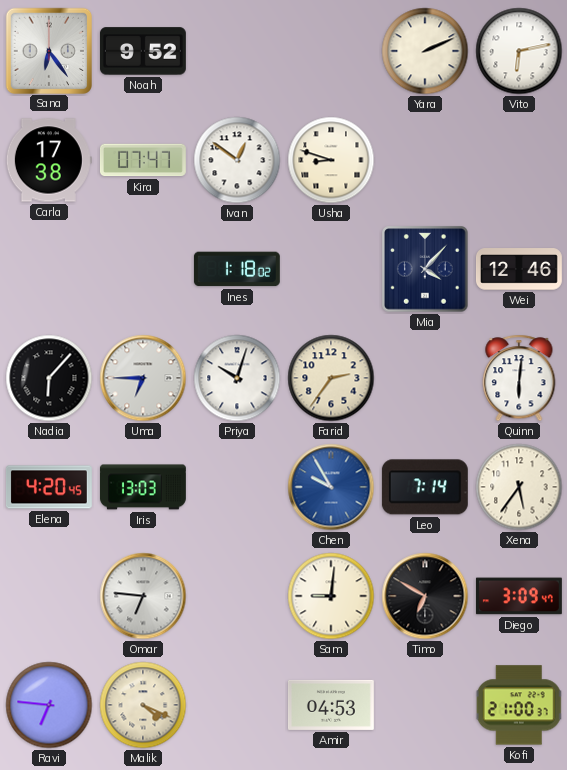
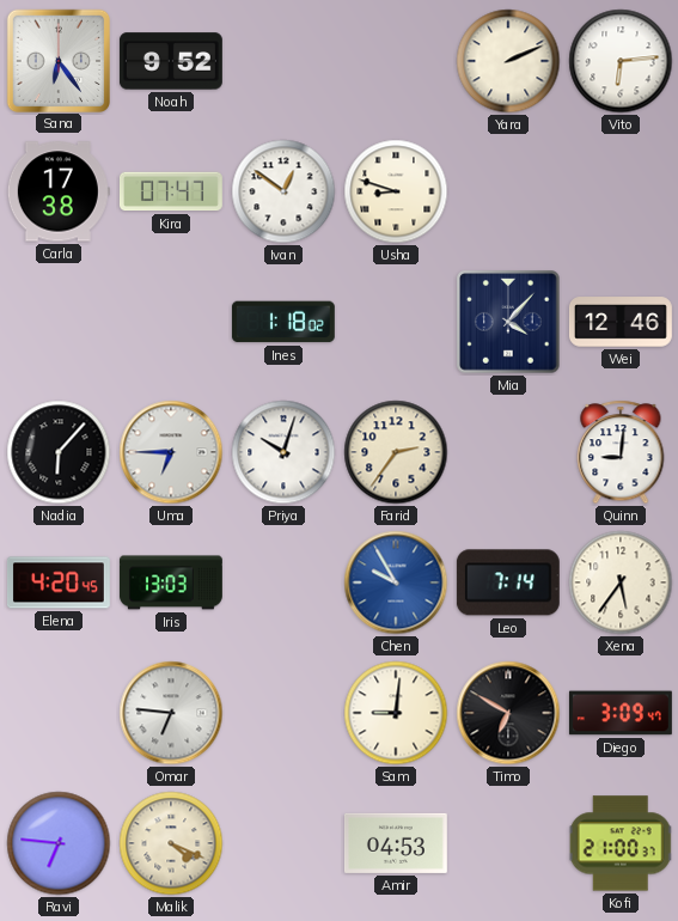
Vito: 6:13 -> 6:14 (621, 61)
Quinn: 6:01 -> 9:01 (621, 452)
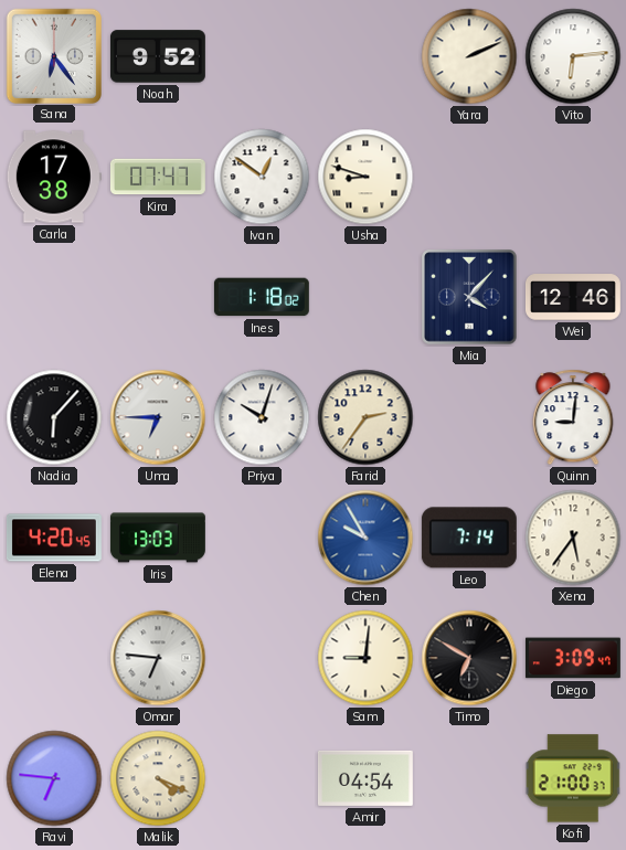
Amir: 04:53 -> 04:54 (365, 778)
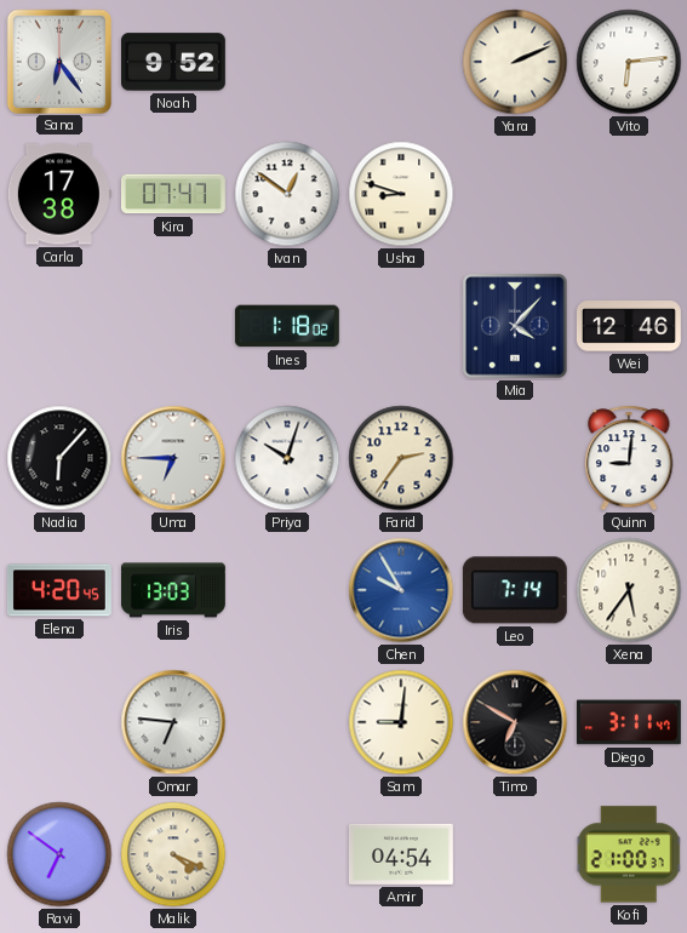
Diego: 3:09 -> 3:11 (629, 722)
Ravi: 6:46 -> 6:51 (59, 854)
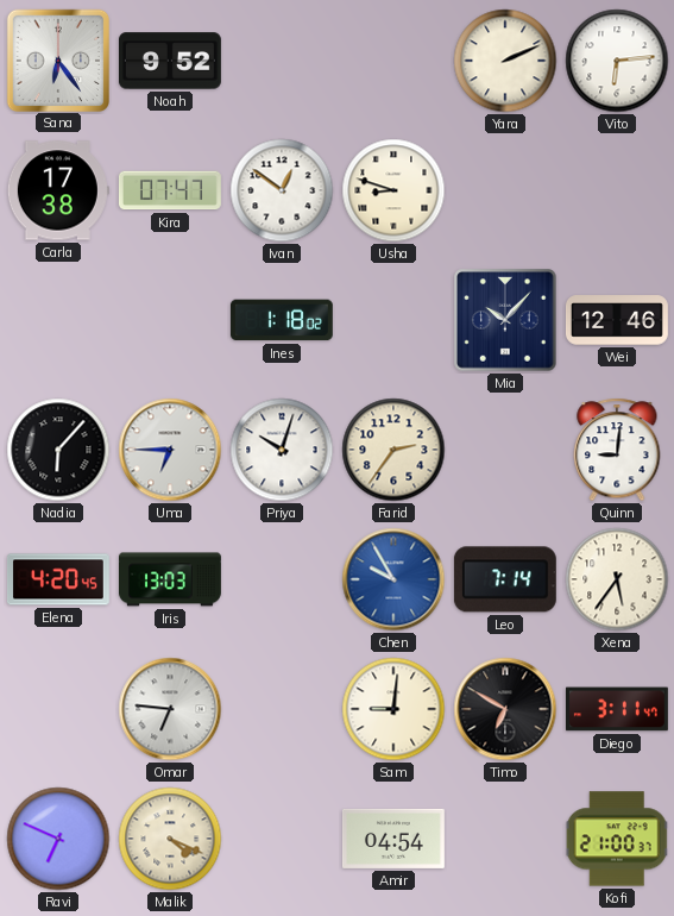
Mia: 4:07 -> 10:07 (505, 320)
Ravi: 6:51 -> 6:49 (58, 839)
